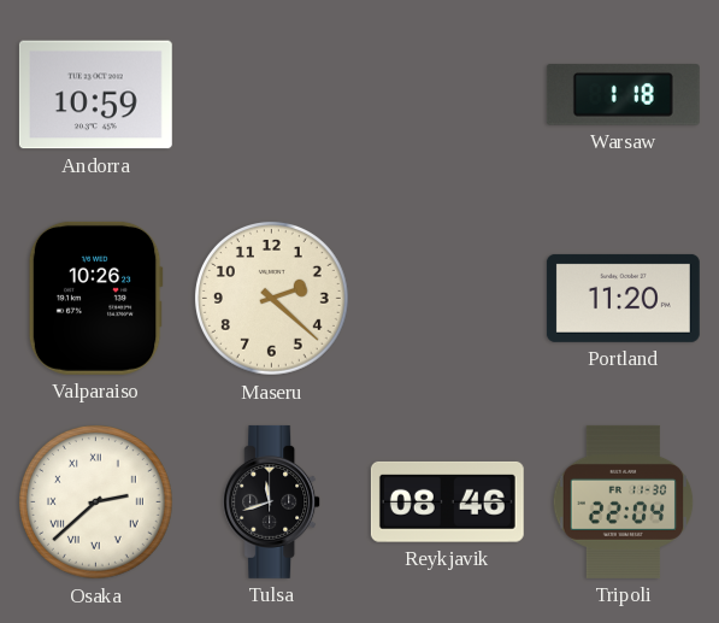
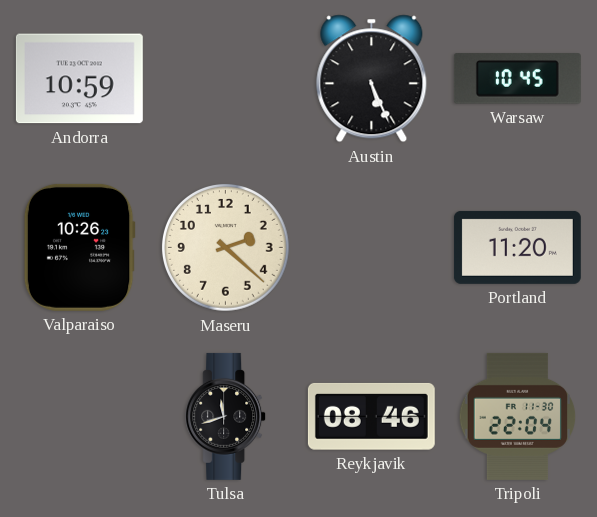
Austin: none -> 5:26 (372, 79)
Warsaw: 1:18 -> 10:45 (517, 79)
Osaka: 2:38 -> none (96, 502)
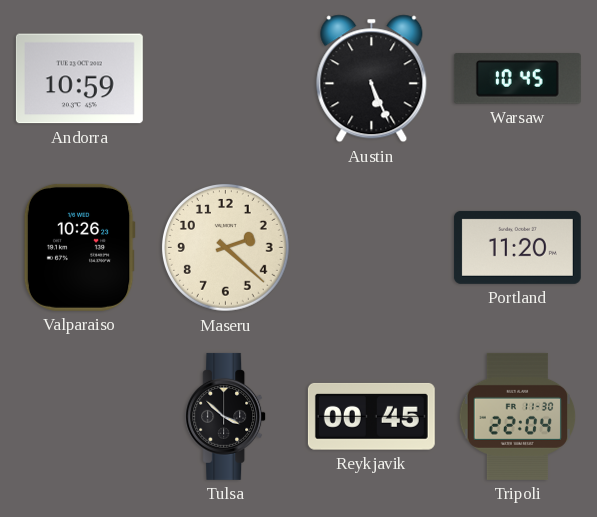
Tulsa: 11:42 -> 3:52 (226, 416)
Reykjavik: 08:46 -> 00:45 (371, 416)
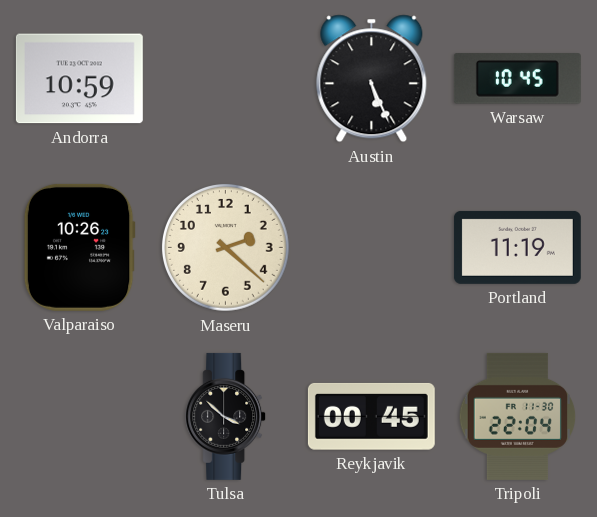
Portland: 11:20 -> 11:19 (517, 247)
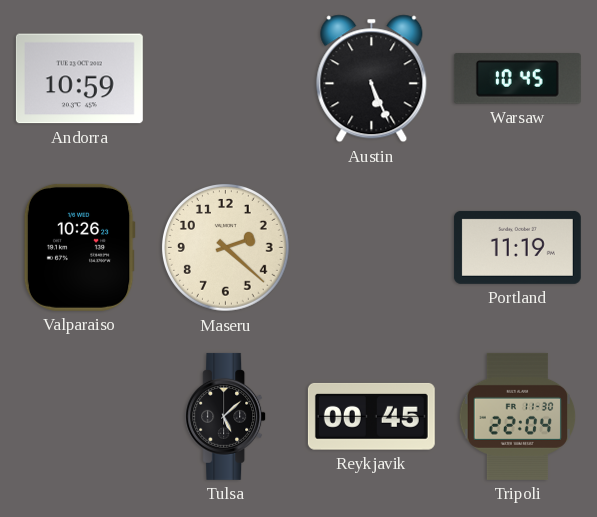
Tulsa: 3:52 -> 5:08 (226, 416)
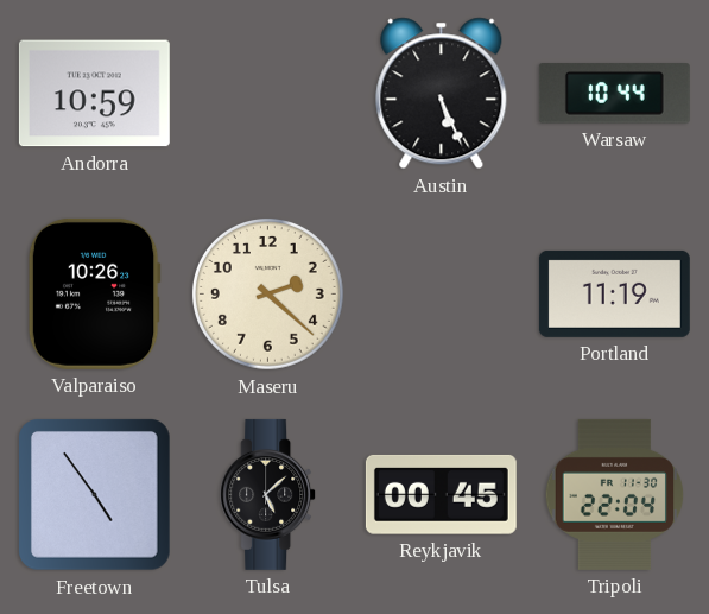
Warsaw: 10:45 -> 10:44 (614, 94)
Freetown: none -> 4:54 (95, 495)
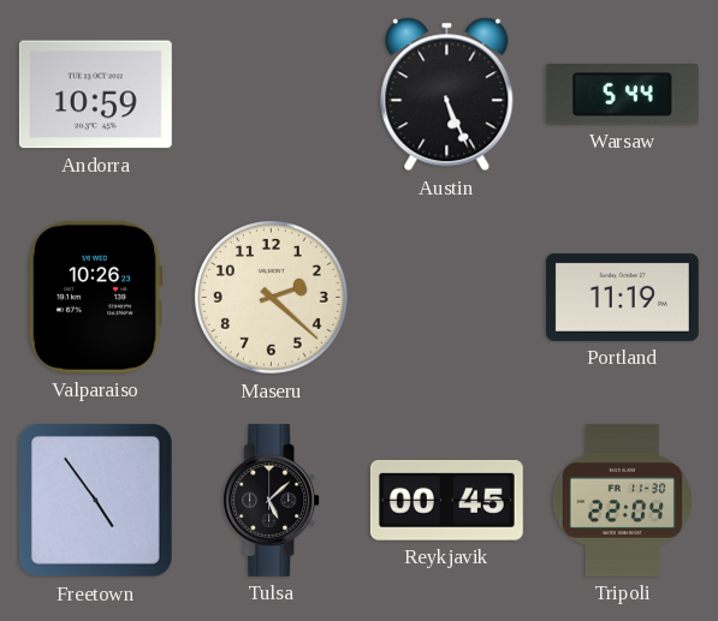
Warsaw: 10:44 -> 5:44 (622, 95)
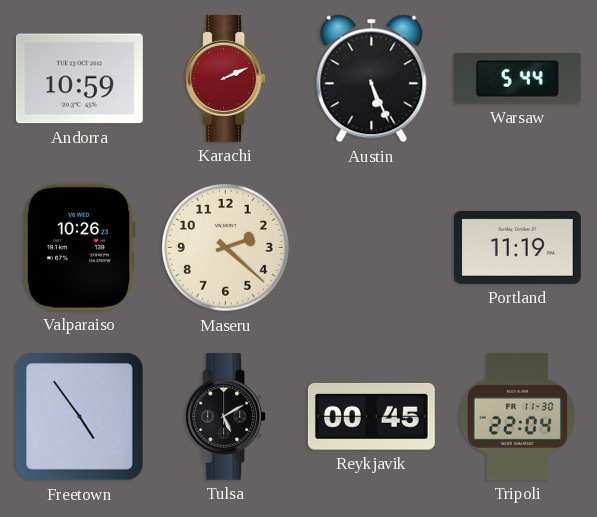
Karachi: none -> 2:11 (226, 78)
Tulsa: 5:08 -> 5:10 (226, 416)
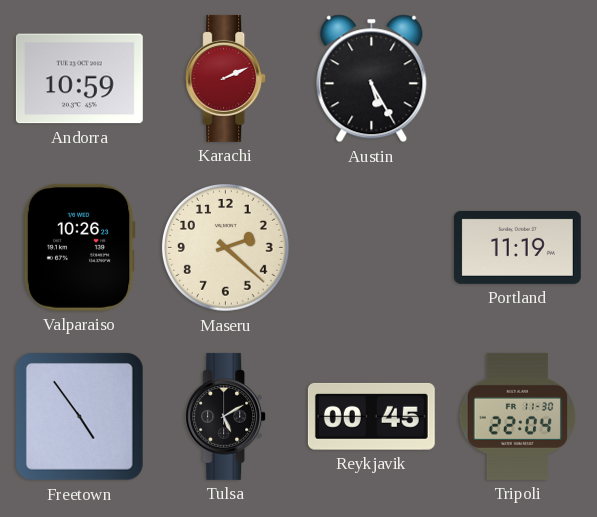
Austin: 5:26 -> 5:25 (372, 79)
Warsaw: 5:44 -> none (517, 79)
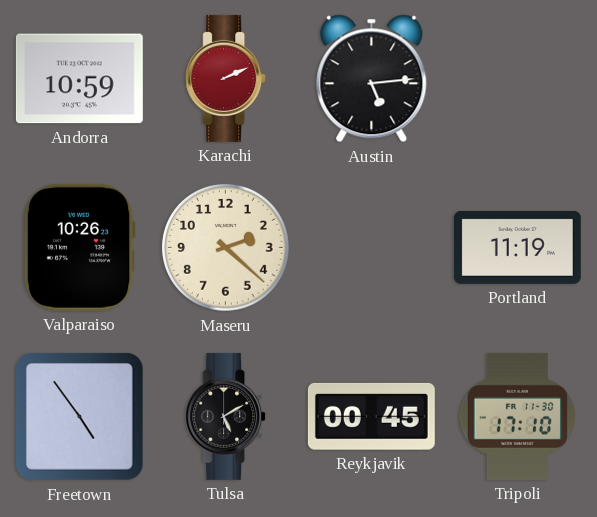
Austin: 5:25 -> 5:14 (372, 79)
Tripoli: 22:04 -> 17:10 (518, 416)
